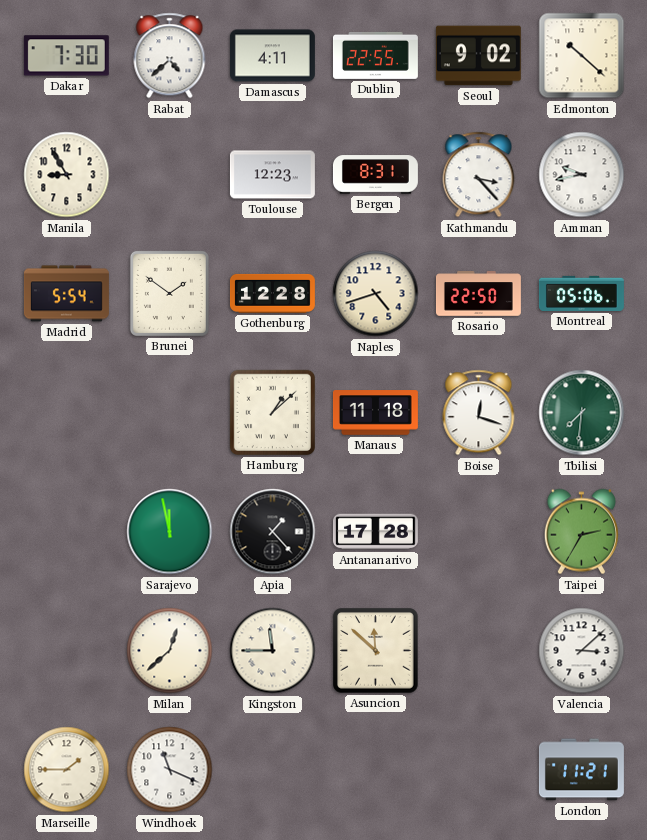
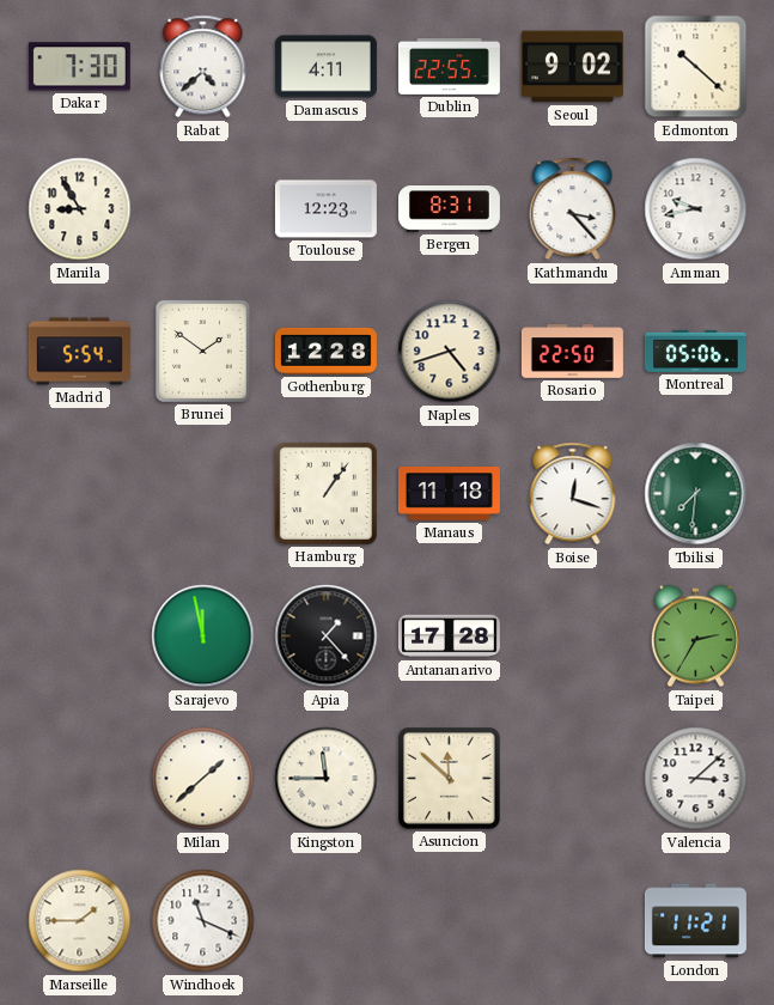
Hamburg: 1:08 -> 1:06 (325, 493)
Milan: 12:38 -> 1:38 (203, 779)
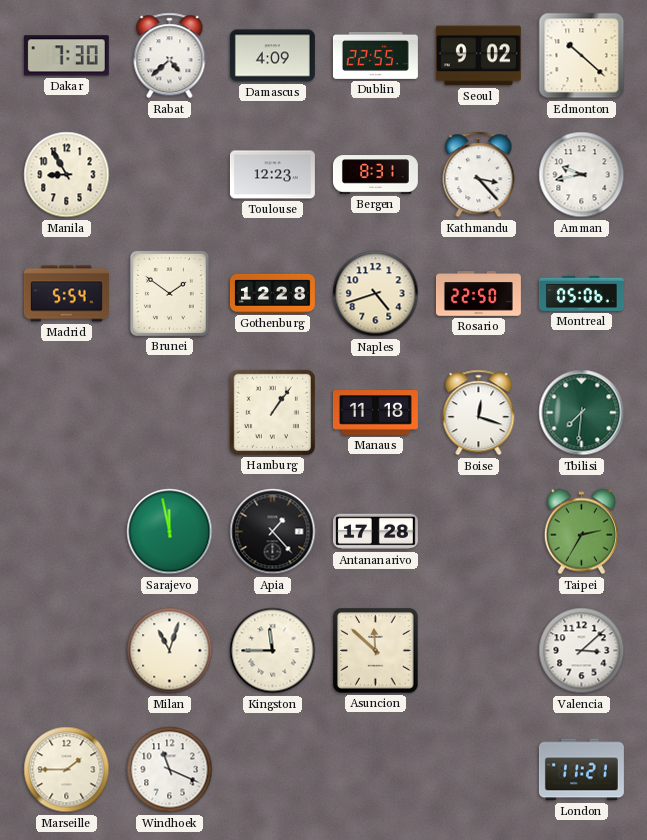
Damascus: 4:11 -> 4:09 (272, 56)
Milan: 1:38 -> 11:03 (170, 651)
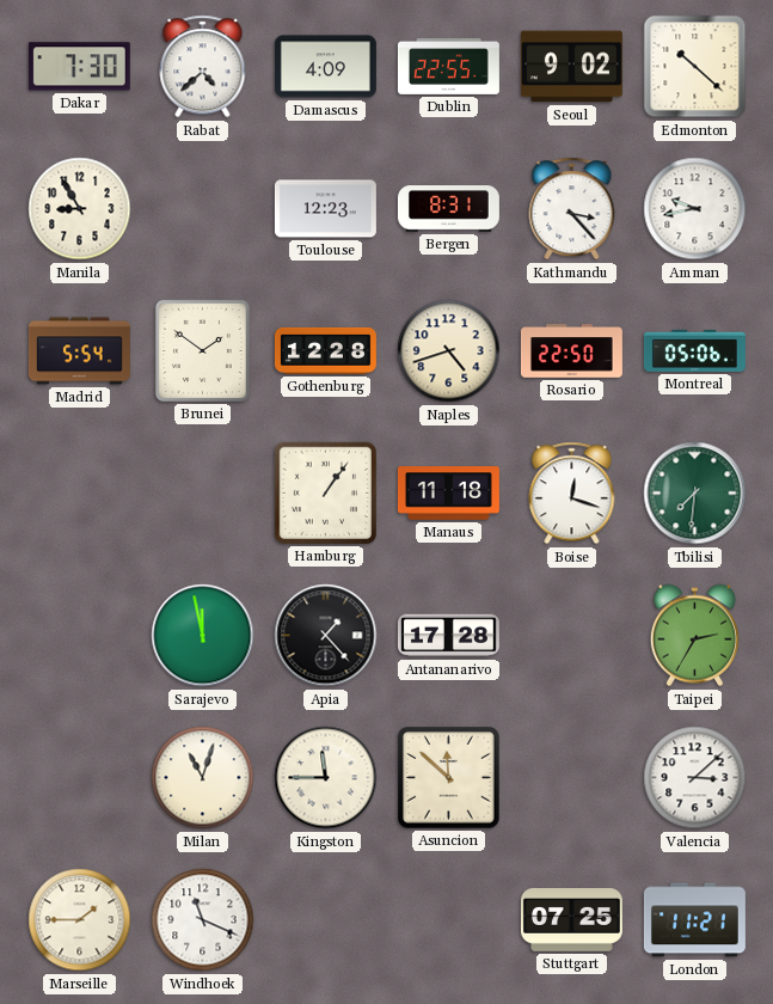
Stuttgart: none -> 07:25 (571, 920)
